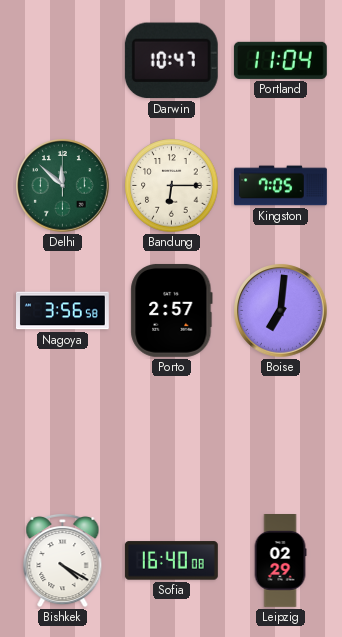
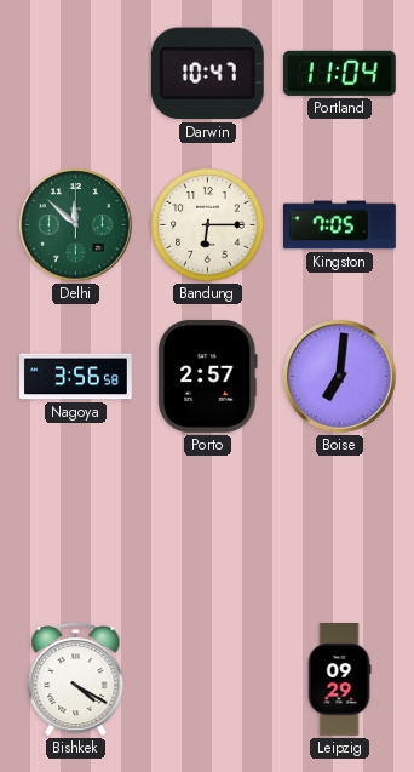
Sofia: 16:40 -> none (171, 561)
Leipzig: 02:29 -> 09:29 (339, 680)
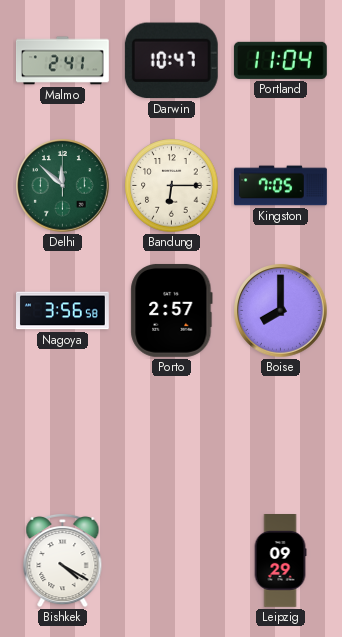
Malmo: none -> 2:41 (62, 61)
Boise: 7:01 -> 8:00 (281, 311)
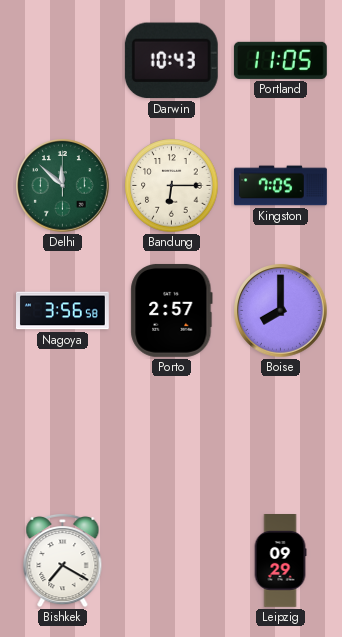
Malmo: 2:41 -> none (62, 61)
Darwin: 10:47 -> 10:43 (171, 61)
Portland: 11:04 -> 11:05 (280, 60)
Bishkek: 4:20 -> 7:20 (63, 560)
